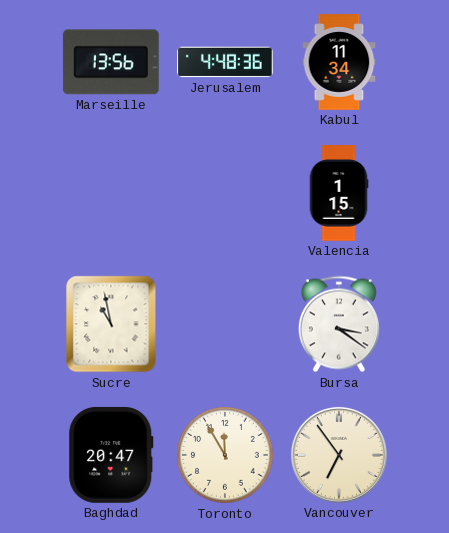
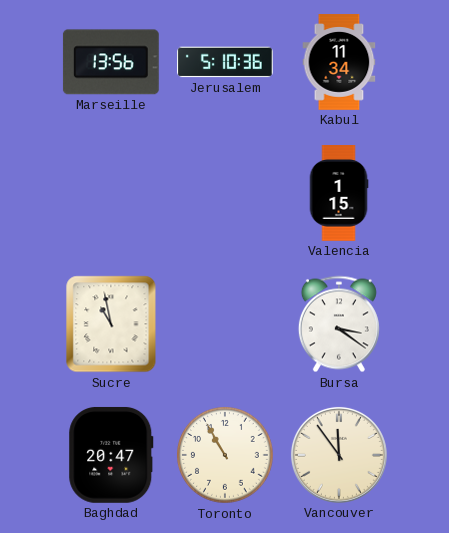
Jerusalem: 4:48 -> 5:10 (226, 62)
Toronto: 11:55 -> 10:55 (226, 456)
Vancouver: 6:54 -> 11:54 (339, 455)
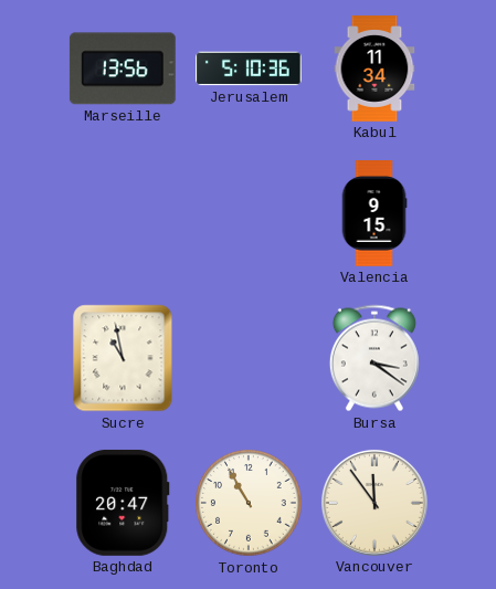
Valencia: 1:15 -> 9:15 (374, 214)
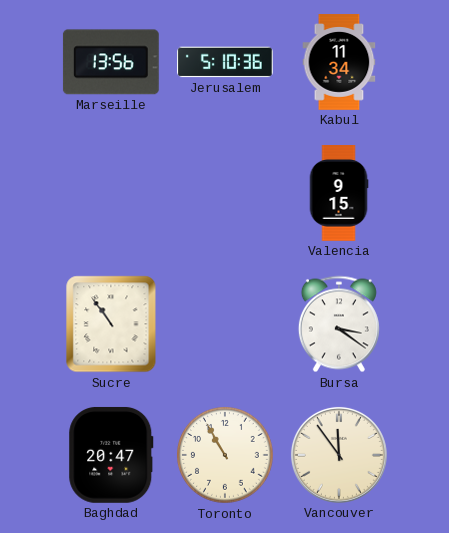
Sucre: 10:58 -> 10:54 (111, 324)
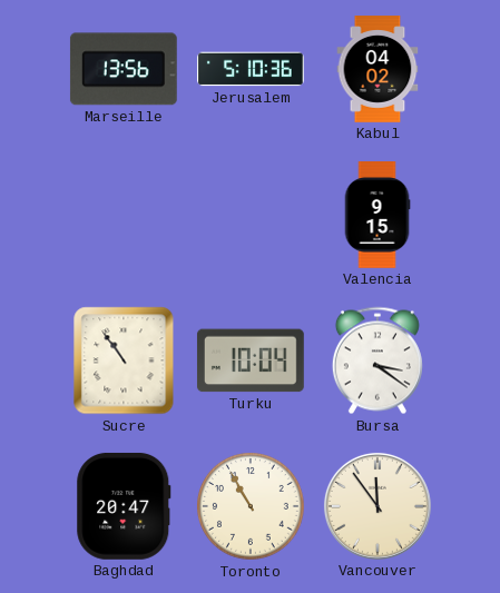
Kabul: 11:34 -> 04:02 (378, 69)
Turku: none -> 10:04 (251, 360)
